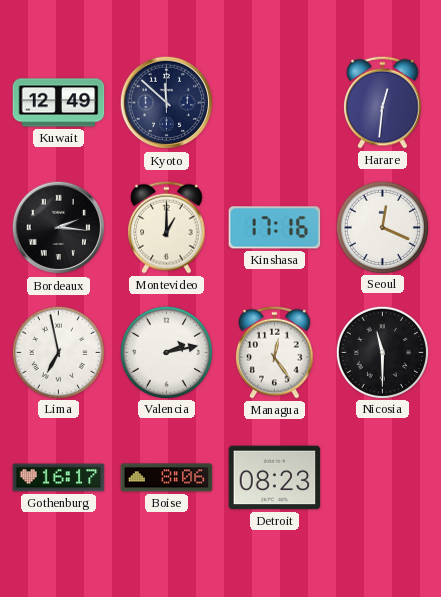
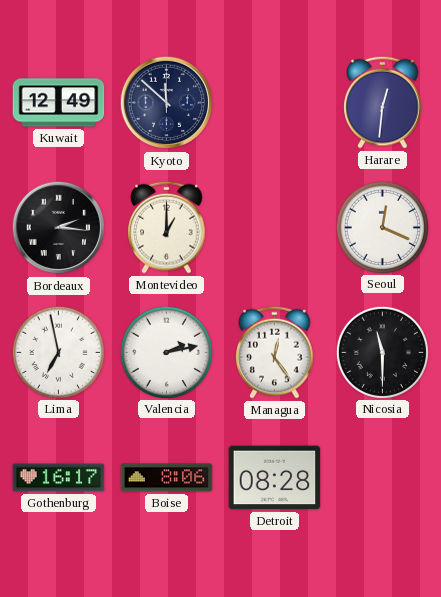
Kinshasa: 17:16 -> none (275, 228)
Detroit: 08:23 -> 08:28 (275, 478)
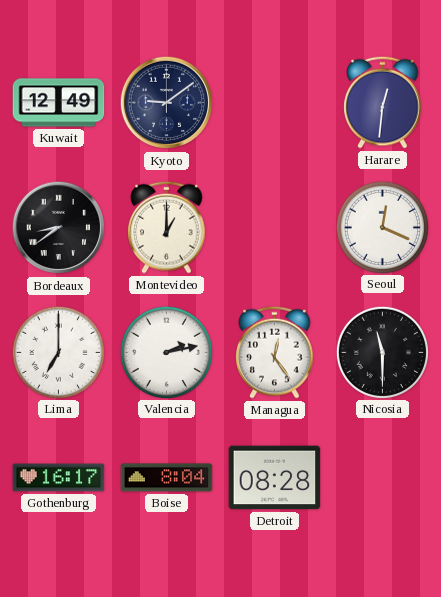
Kyoto: 11:52 -> 9:09 (167, 103)
Bordeaux: 2:16 -> 8:39 (59, 228)
Lima: 6:58 -> 7:00 (58, 352)
Boise: 8:06 -> 8:04 (167, 478)
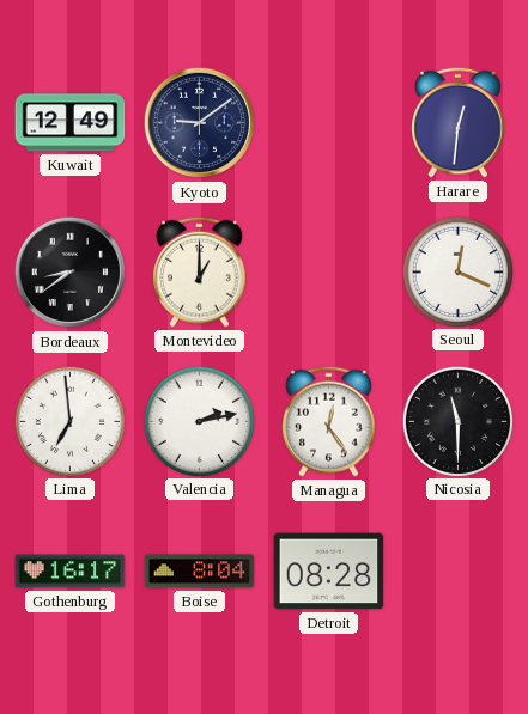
Lima: 7:00 -> 6:59 (69, 421)
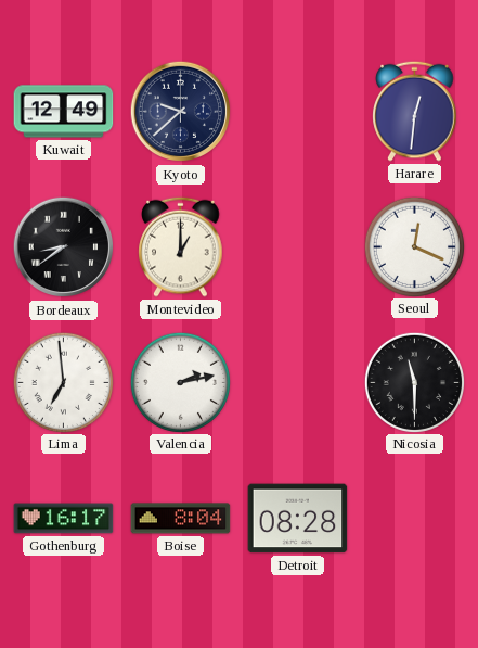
Kyoto: 9:09 -> 9:38 (181, 112)
Managua: 12:24 -> none (329, 421)
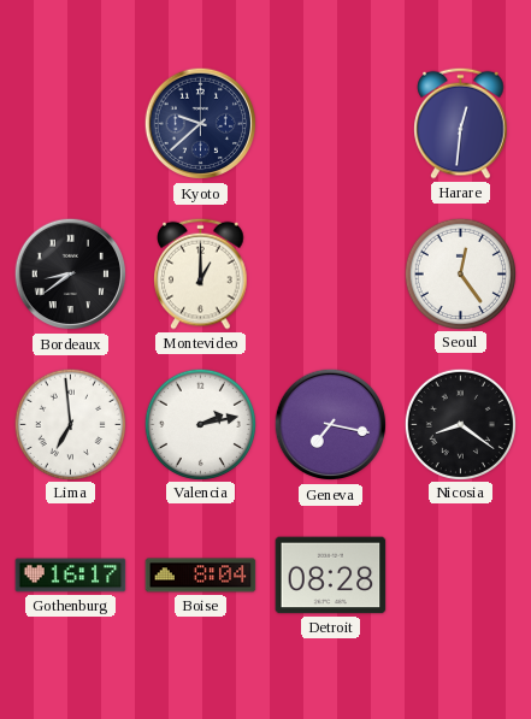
Kuwait: 12:49 -> none (64, 112)
Seoul: 12:19 -> 12:24 (460, 273)
Geneva: none -> 7:17 (331, 425)
Nicosia: 11:30 -> 8:21 (460, 424)
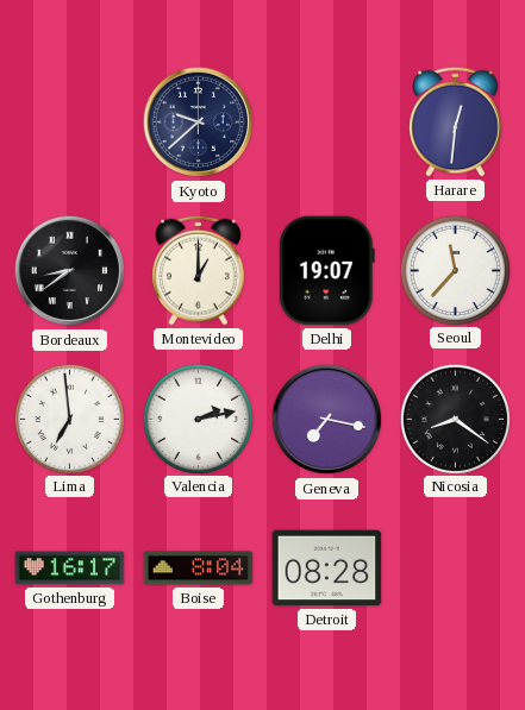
Delhi: none -> 19:07 (326, 271)
Seoul: 12:24 -> 11:37 (455, 270)
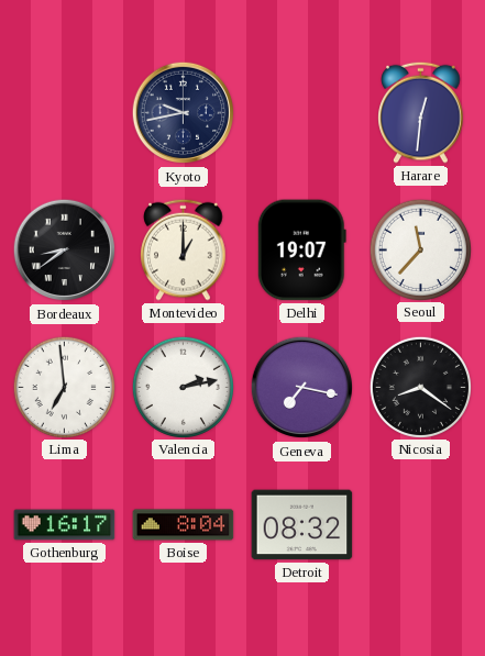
Kyoto: 9:38 -> 9:43 (184, 113)
Detroit: 08:28 -> 08:32 (302, 525)
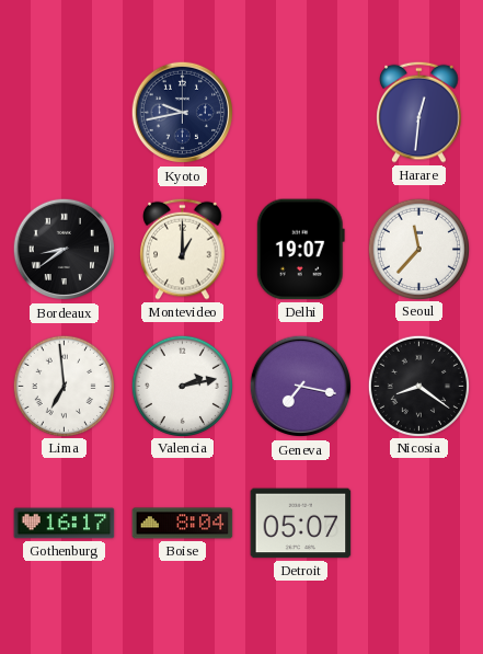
Detroit: 08:32 -> 05:07 (301, 524)
